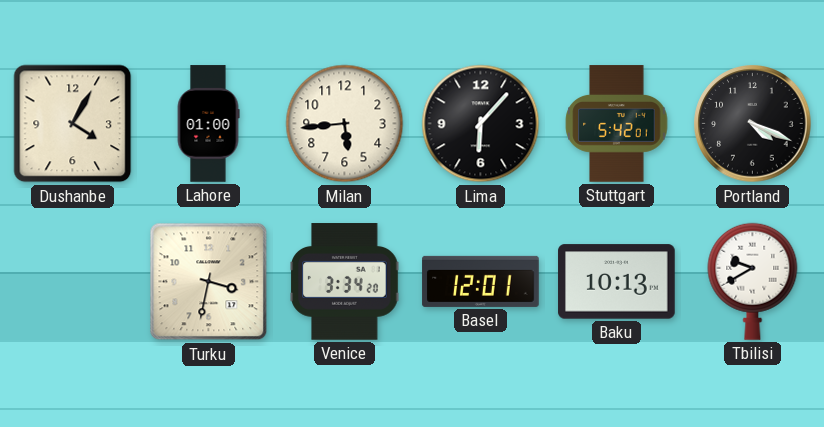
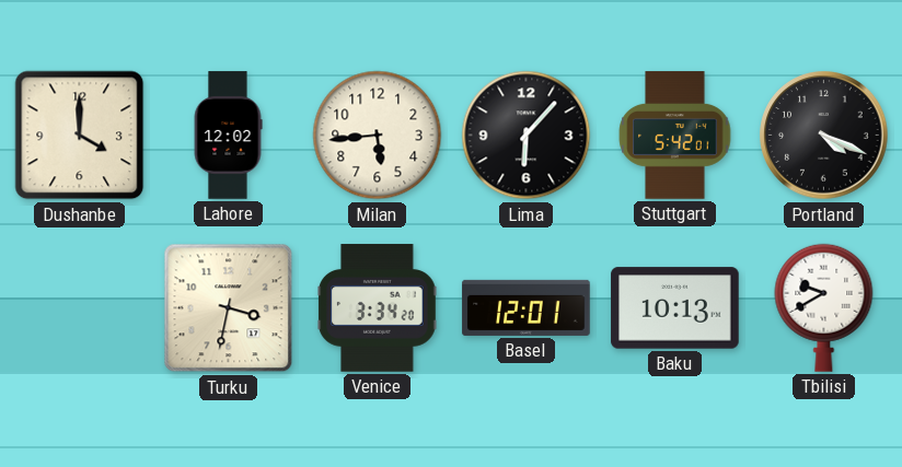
Dushanbe: 4:05 -> 4:00 (80, 136)
Lahore: 01:00 -> 12:02 (228, 136)
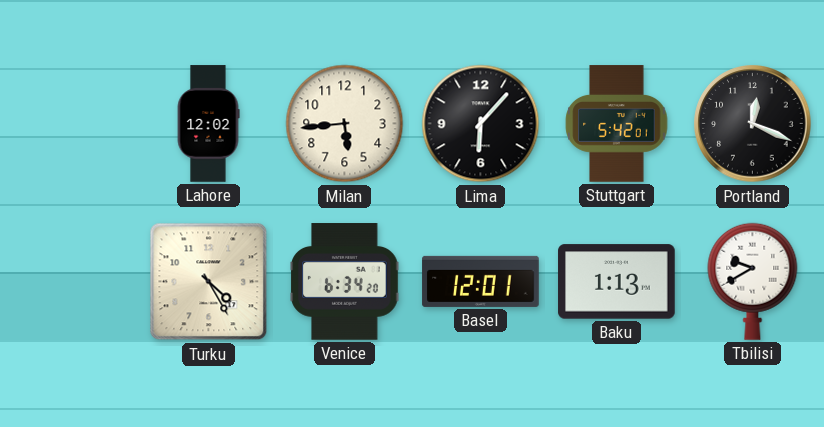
Dushanbe: 4:00 -> none (80, 136)
Portland: 4:19 -> 12:19 (753, 124)
Turku: 3:32 -> 4:25 (209, 282)
Venice: 3:34 -> 6:34 (345, 282)
Baku: 10:13 -> 1:13 (617, 282)
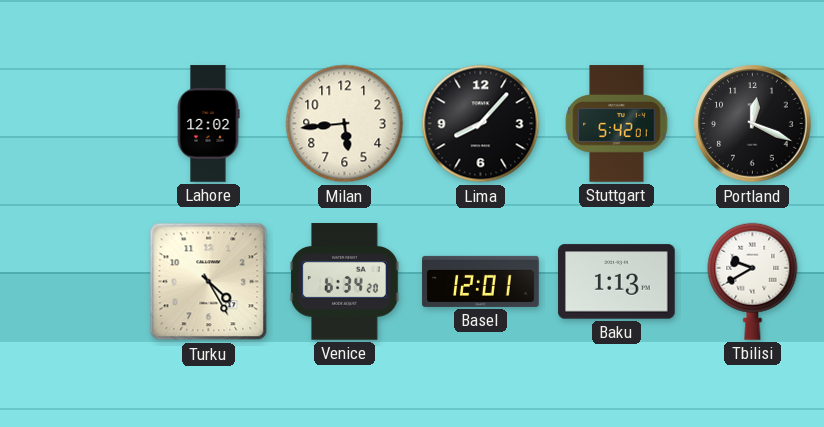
Lima: 6:07 -> 8:07 (481, 124)
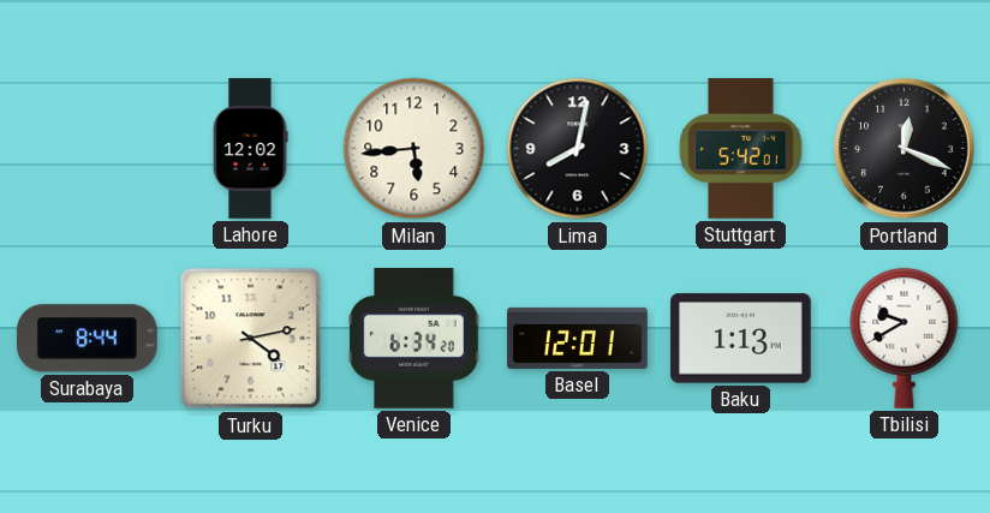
Lima: 8:07 -> 8:02 (578, 149)
Surabaya: none -> 8:44 (87, 339)
Turku: 4:25 -> 4:13 (251, 339)
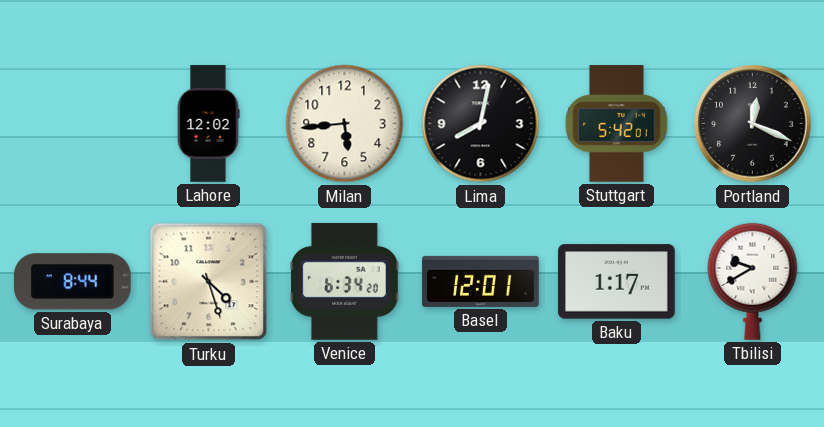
Turku: 4:13 -> 4:27 (209, 282)
Baku: 1:13 -> 1:17 (617, 282)
